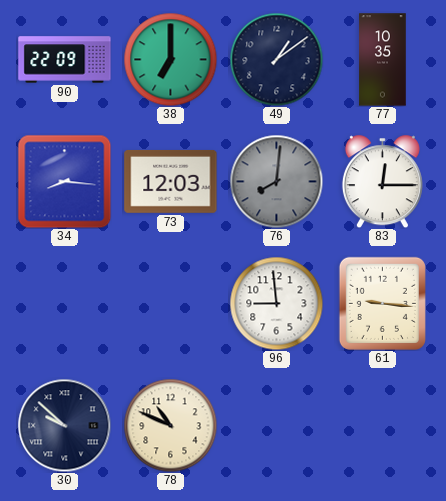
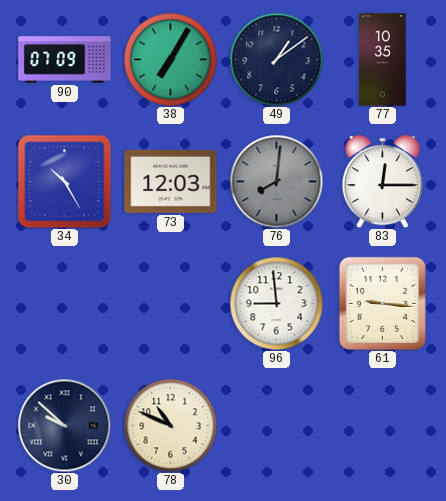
90: 22:09 -> 07:09 (65, 60)
38: 7:00 -> 7:05 (170, 59)
34: 8:16 -> 10:25 (64, 181)
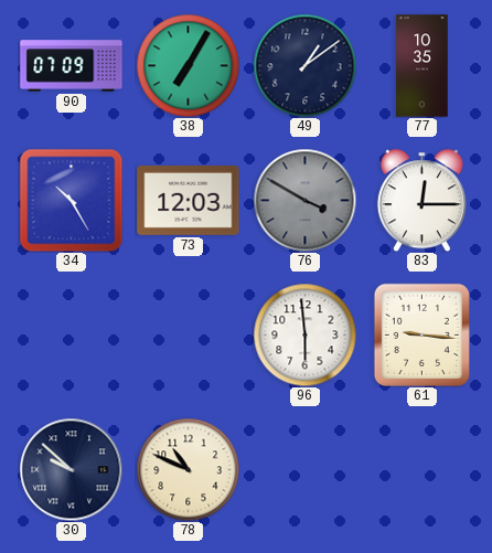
76: 8:01 -> 3:50 (304, 200)
96: 8:59 -> 5:59 (304, 334)
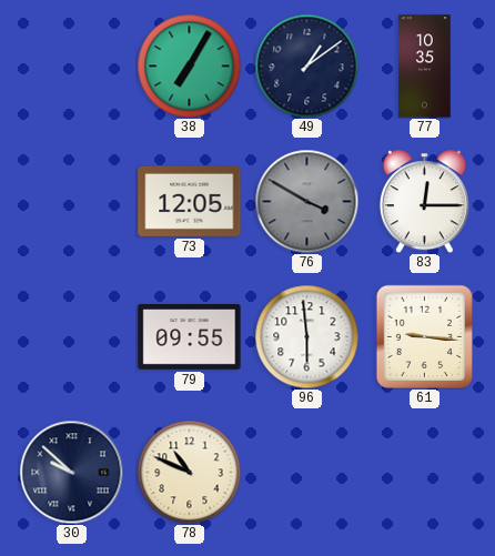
90: 07:09 -> none (72, 66)
34: 10:25 -> none (71, 200)
73: 12:03 -> 12:05 (190, 201)
79: none -> 09:55 (190, 336)
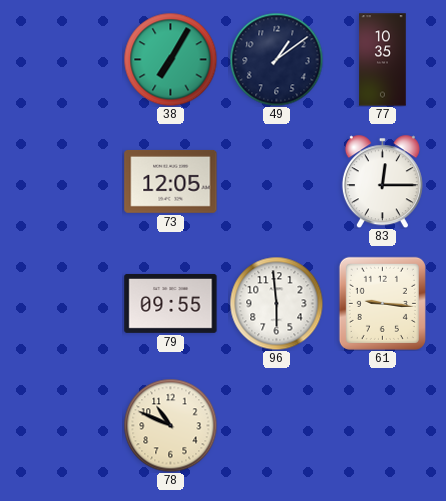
76: 3:50 -> none (306, 201)
30: 9:52 -> none (71, 472)
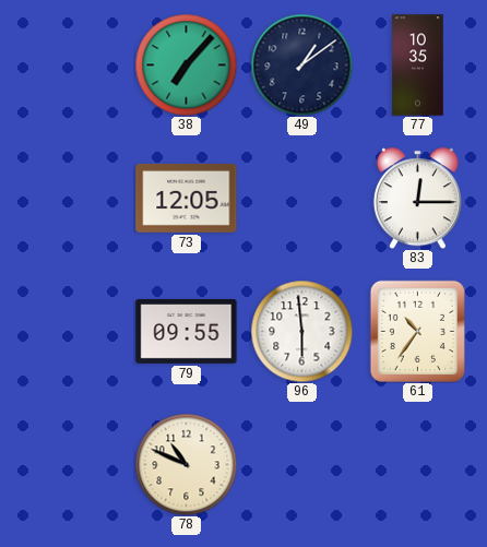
38: 7:05 -> 7:07 (186, 64)
61: 9:16 -> 10:36 (417, 331)
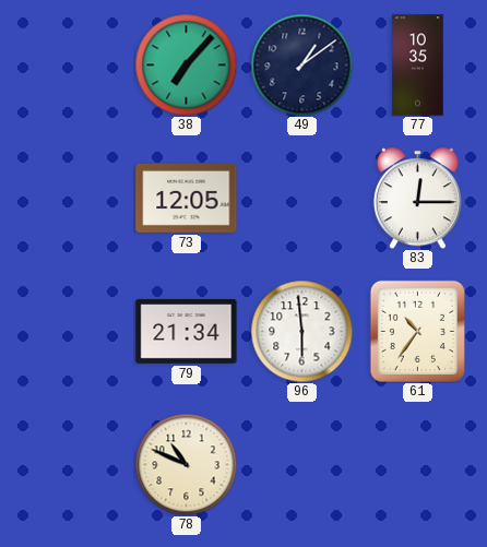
79: 09:55 -> 21:34 (187, 331)
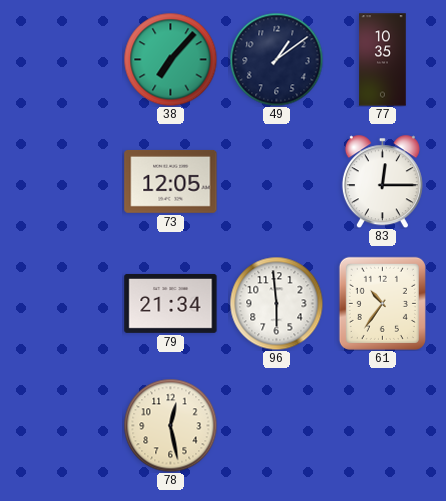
78: 10:49 -> 12:28 (170, 425)
